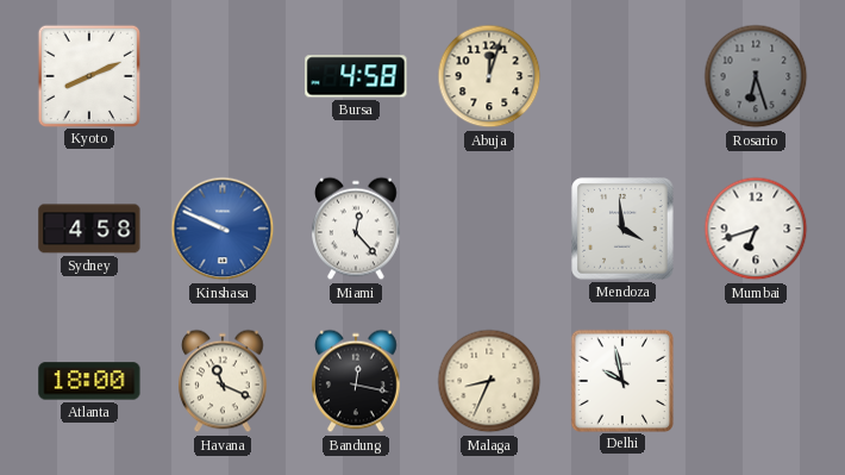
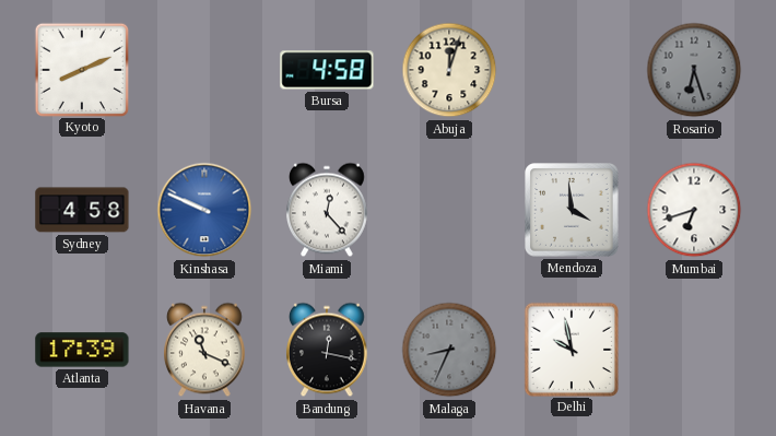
Atlanta: 18:00 -> 17:39 (82, 350)
Malaga dial: cream -> grey (449, 350)
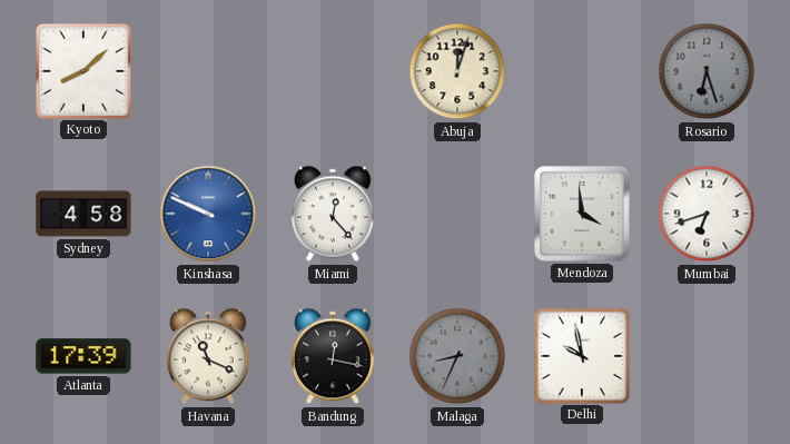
Kyoto: 8:11 -> 8:08 (82, 70)
Bursa: 4:58 -> none (327, 70)
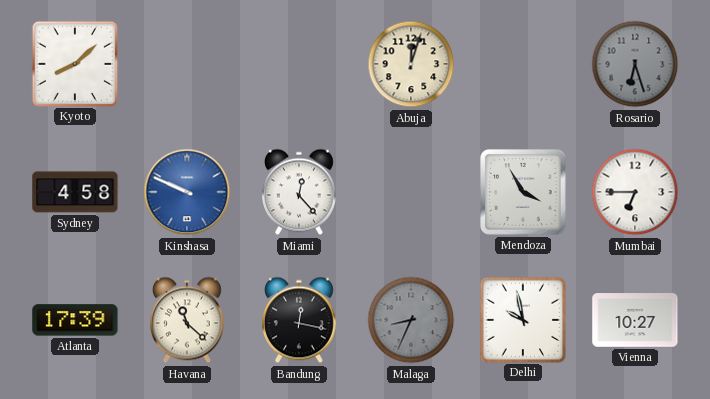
Mendoza: 3:59 -> 3:55 (523, 192)
Mumbai: 6:42 -> 6:45 (635, 192)
Havana: 11:19 -> 11:22 (188, 320)
Vienna: none -> 10:27 (635, 320)
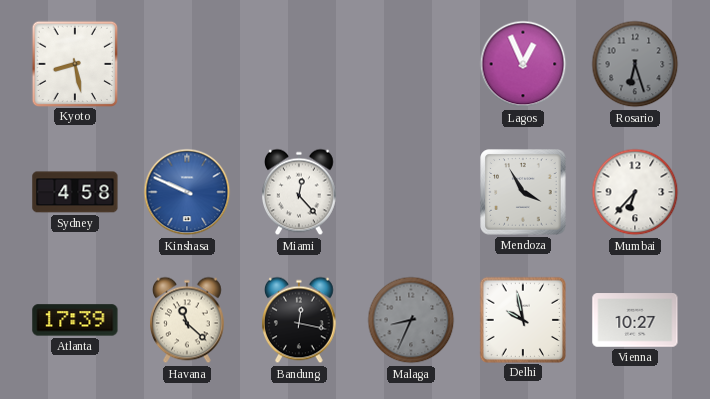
Kyoto: 8:08 -> 8:28 (74, 63)
Abuja: 12:03 -> none (411, 64)
Lagos: none -> 12:56 (523, 64)
Mumbai: 6:45 -> 6:37 (635, 192)
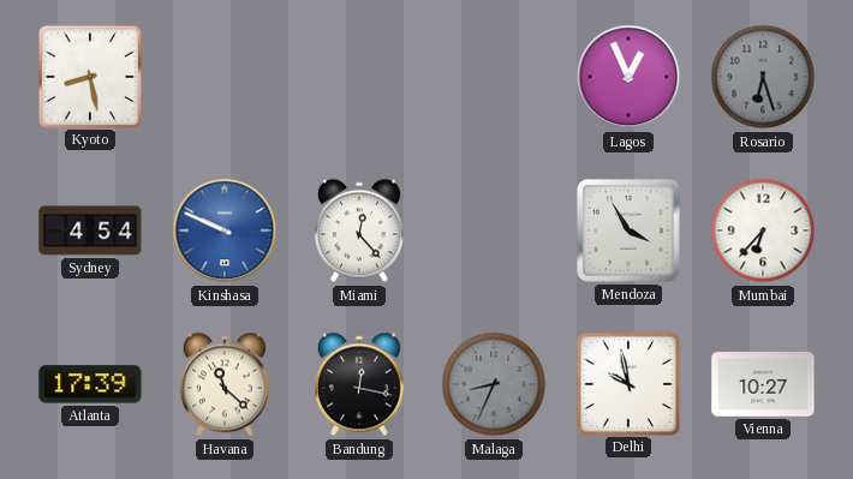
Sydney: 4:58 -> 4:54 (90, 230)
